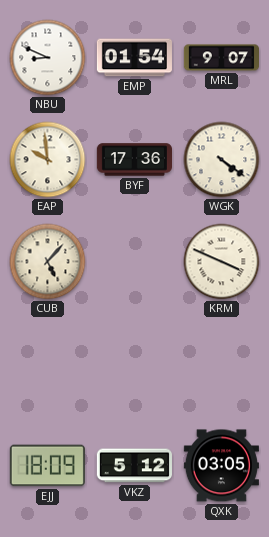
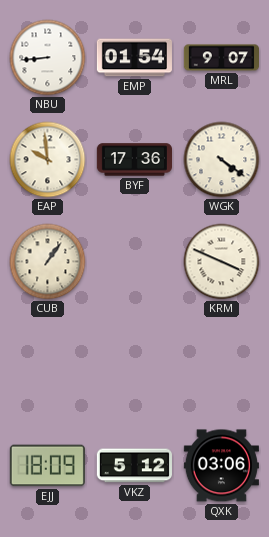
NBU: 8:49 -> 8:44 (48, 58)
CUB: 5:07 -> 1:06 (48, 262)
QXK: 03:05 -> 03:06 (221, 466)
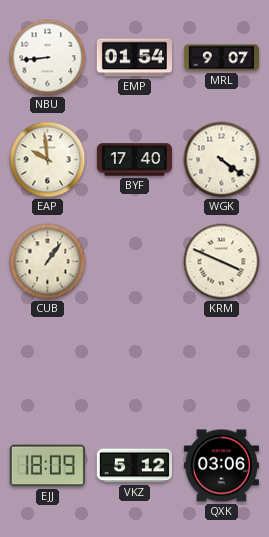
BYF: 17:36 -> 17:40 (134, 160)
